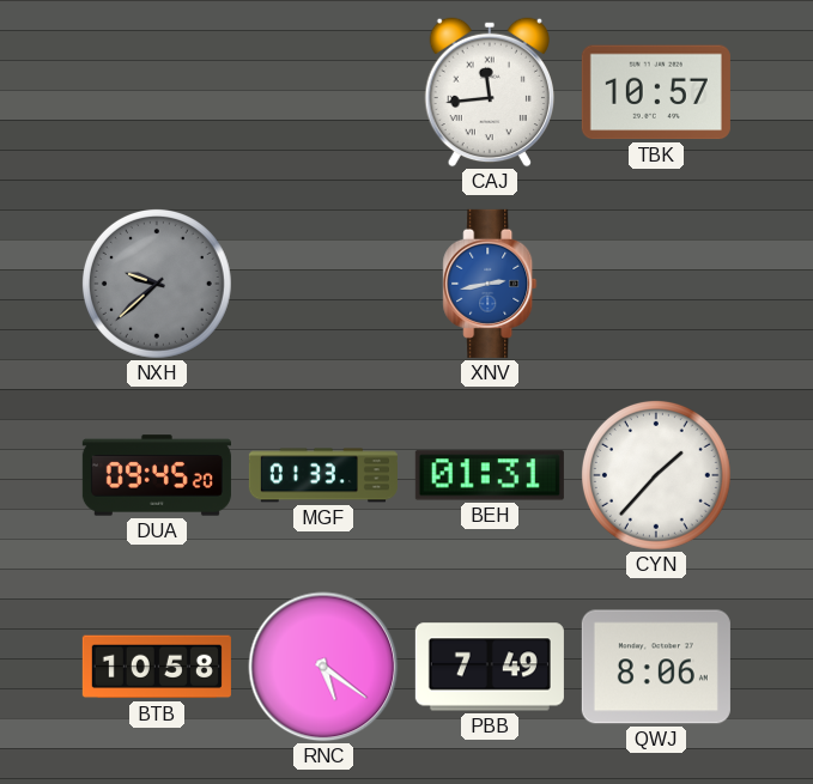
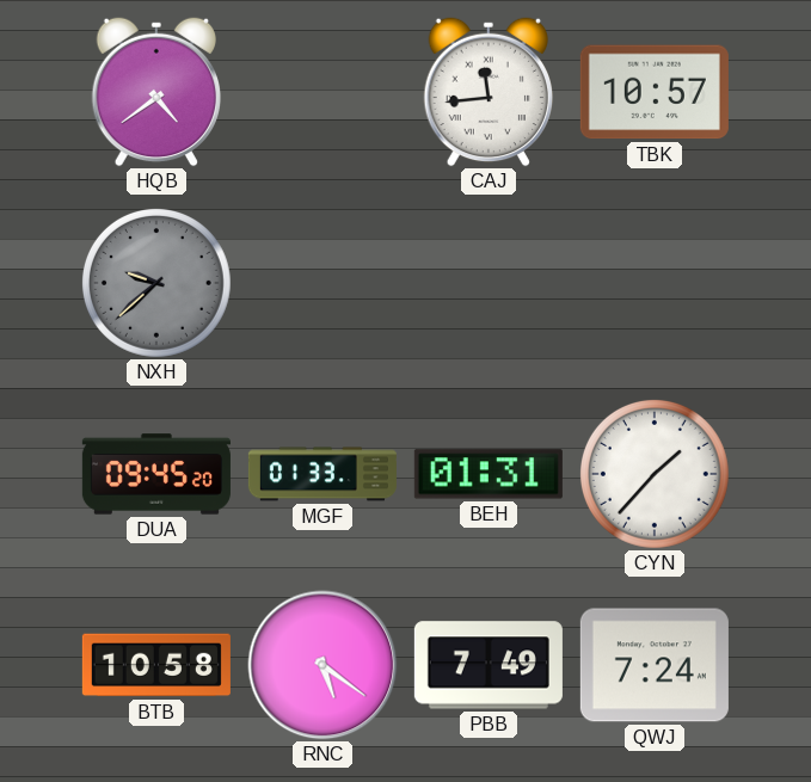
HQB: none -> 4:39 (155, 92)
XNV: 2:43 -> none (490, 284)
QWJ: 8:06 -> 7:24 (655, 665)
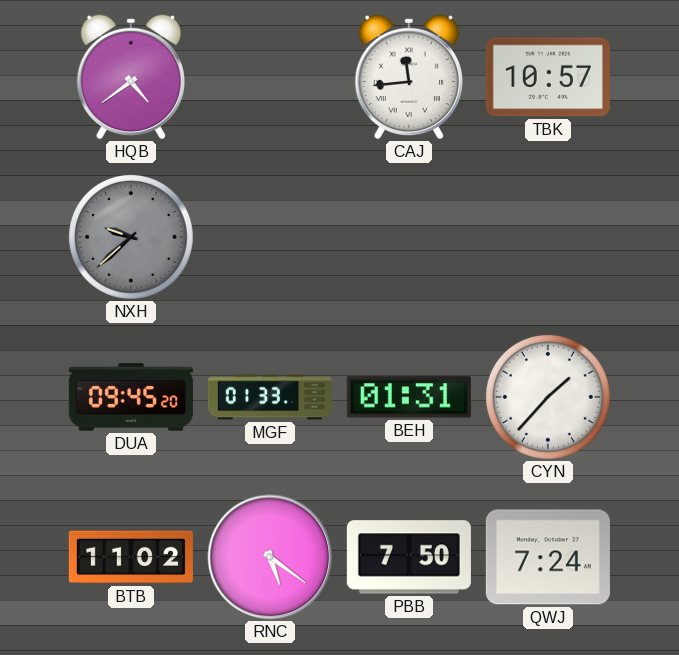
BTB: 10:58 -> 11:02 (131, 557)
PBB: 7:49 -> 7:50 (409, 557)
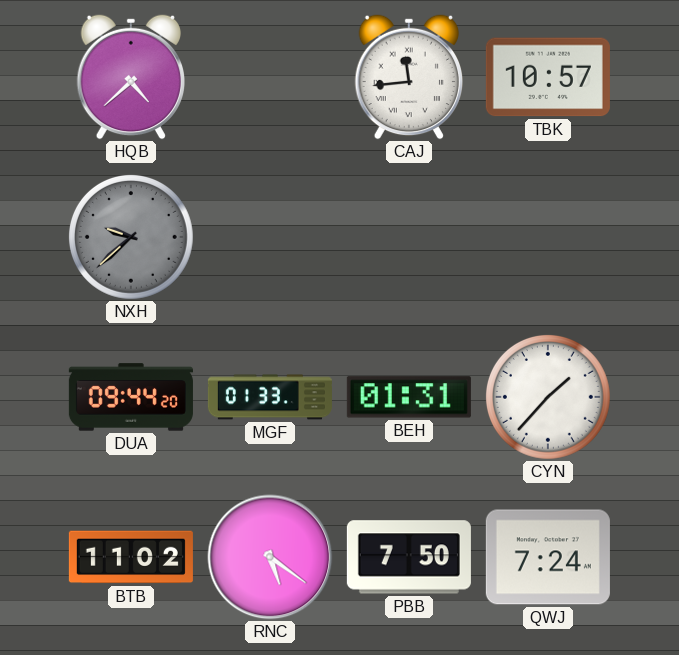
HQB: 4:39 -> 4:38 (130, 77)
DUA: 09:45 -> 09:44 (131, 397)
